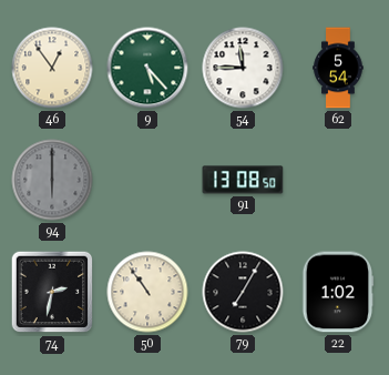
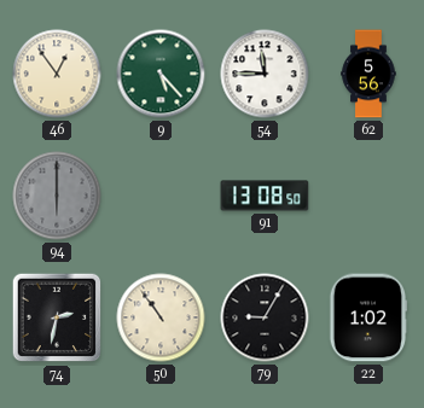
62: 5:54 -> 5:56 (368, 74)
79: 7:05 -> 9:05 (265, 317)
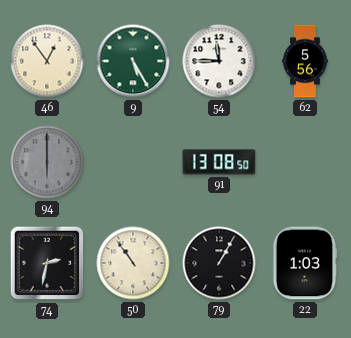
9: 5:23 -> 5:25 (133, 61)
79: 9:05 -> 1:05 (219, 263)
22: 1:02 -> 1:03 (305, 263)
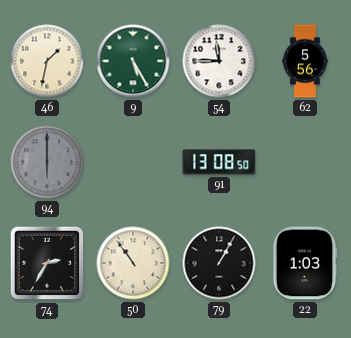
46: 12:54 -> 1:32 (47, 61)
74: 2:32 -> 2:35 (47, 263)
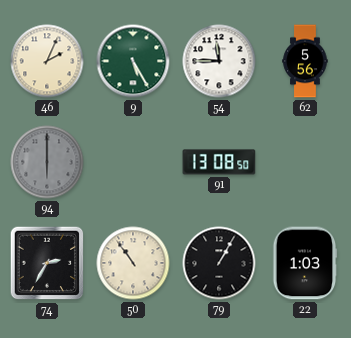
46: 1:32 -> 2:04 (47, 61)
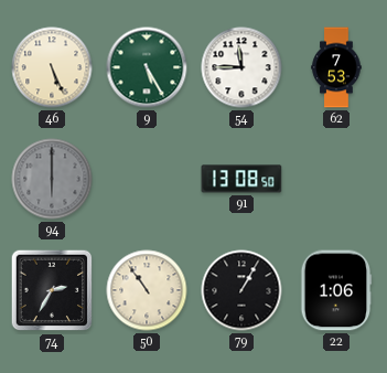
46: 2:04 -> 5:26 (52, 67)
62: 5:56 -> 7:53 (336, 67)
22: 1:03 -> 1:06 (336, 290)
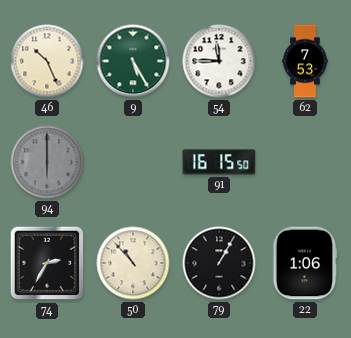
46: 5:26 -> 10:26 (47, 61)
91: 13:08 -> 16:15 (219, 162)
50: 10:54 -> 10:53 (133, 263)
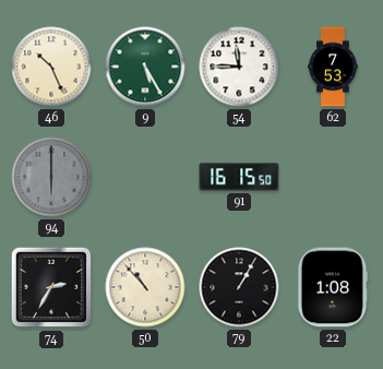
22: 1:06 -> 1:08 (333, 287)
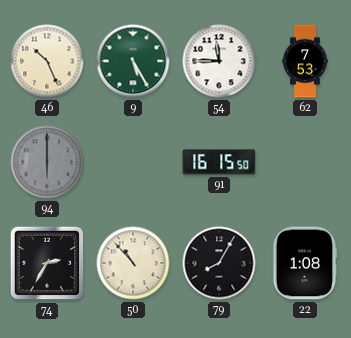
79: 1:05 -> 8:05 (219, 263)
